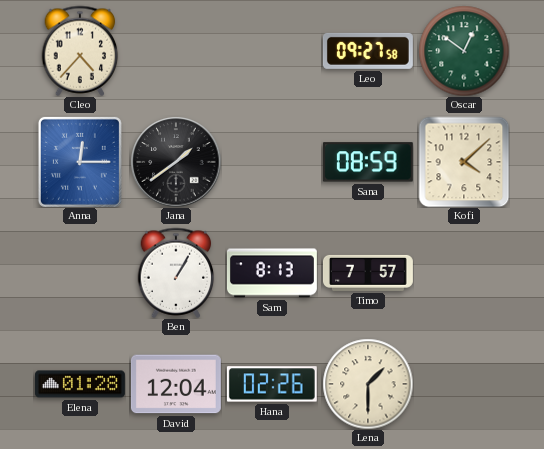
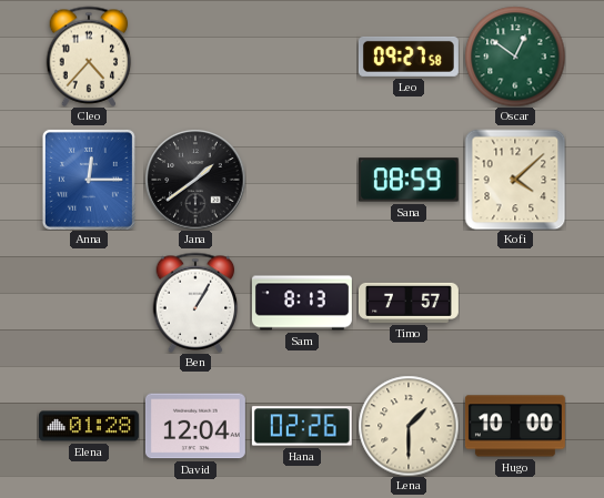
Hugo: none -> 10:00 (515, 426)
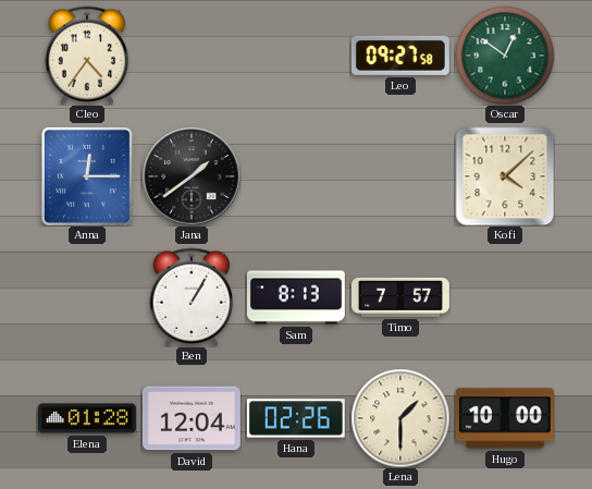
Cleo: 4:37 -> 4:36 (87, 56)
Sana: 08:59 -> none (409, 180)
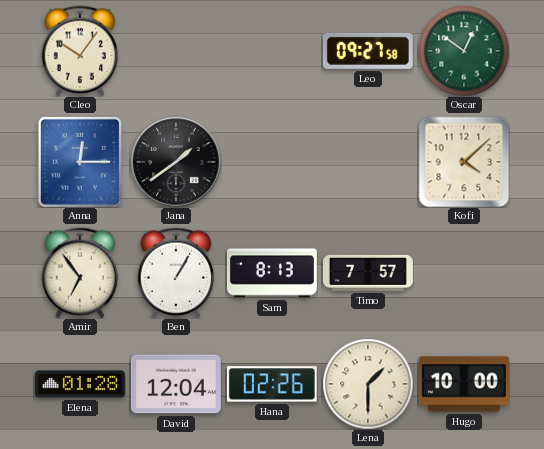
Cleo: 4:36 -> 10:06 (80, 51)
Amir: none -> 6:54 (80, 273)
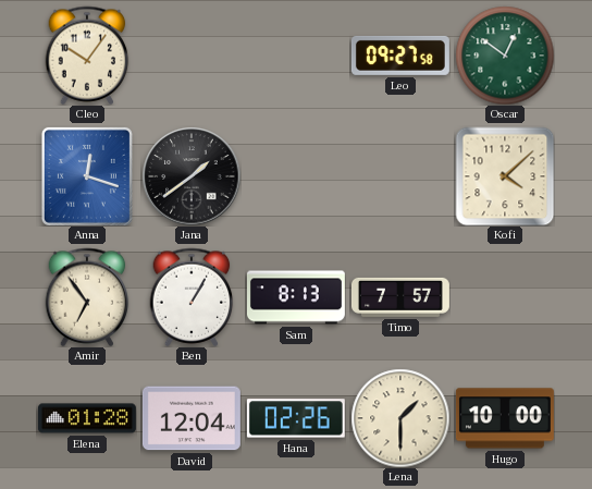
Anna: 12:15 -> 12:18 (87, 176)
